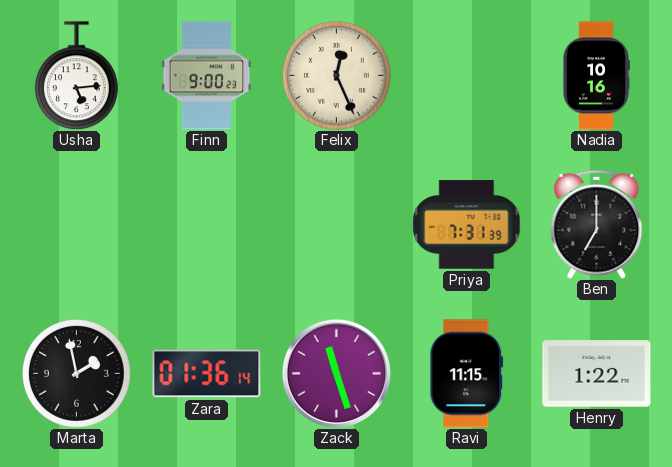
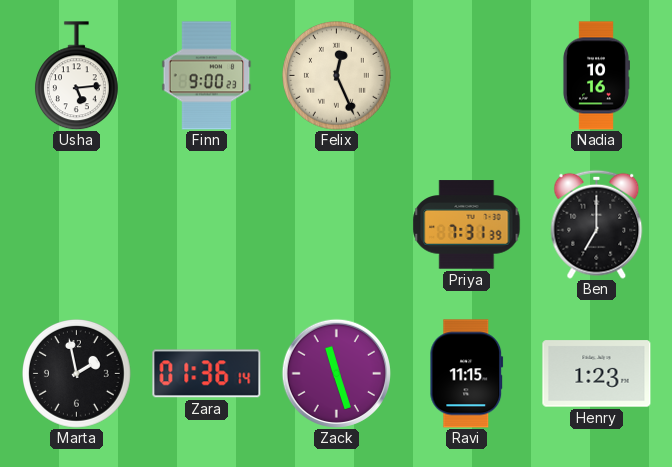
Henry: 1:22 -> 1:23 (597, 374)
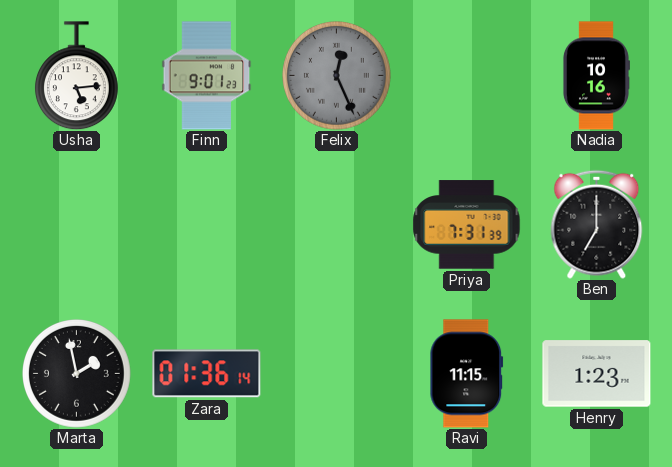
Finn: 9:00 -> 9:01 (207, 76)
Felix dial: cream -> grey (337, 76)
Zack: 11:27 -> none (336, 373)
